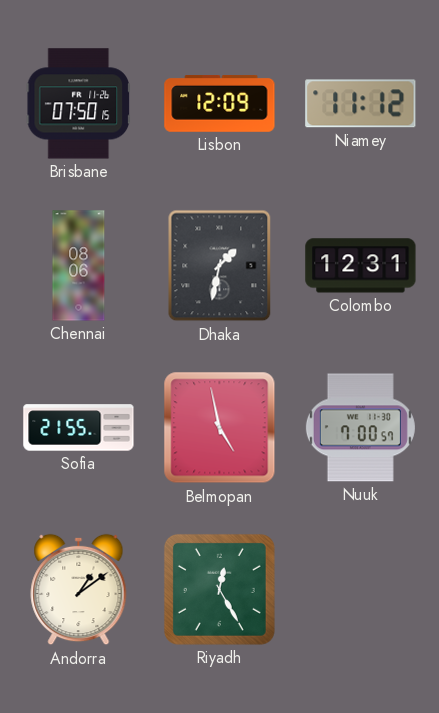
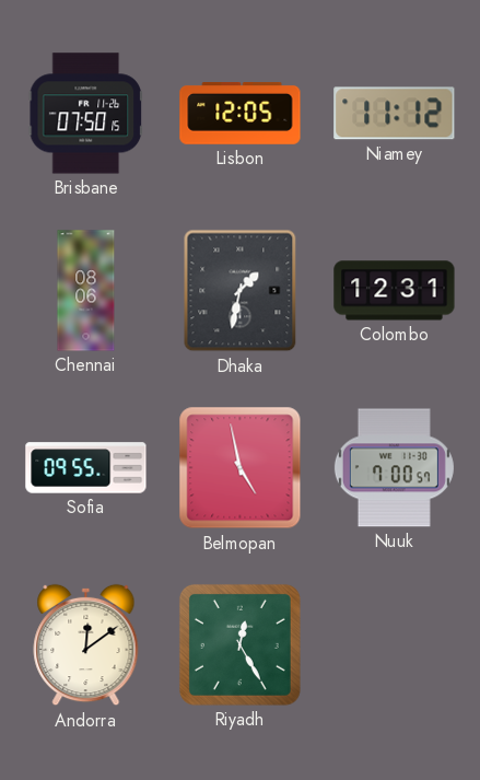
Lisbon: 12:09 -> 12:05 (241, 114)
Sofia: 21:55 -> 09:55 (86, 468)
Andorra: 1:09 -> 12:09 (86, 645)
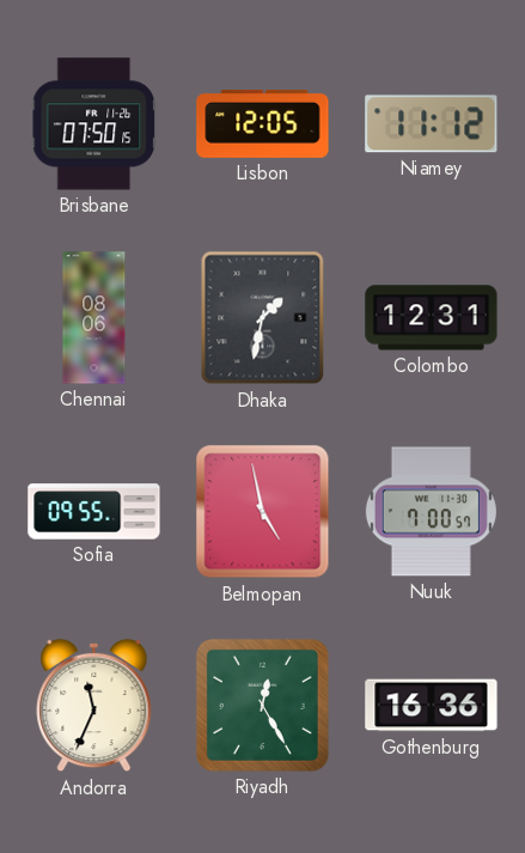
Andorra: 12:09 -> 11:34 (94, 706)
Gothenburg: none -> 16:36 (432, 706)
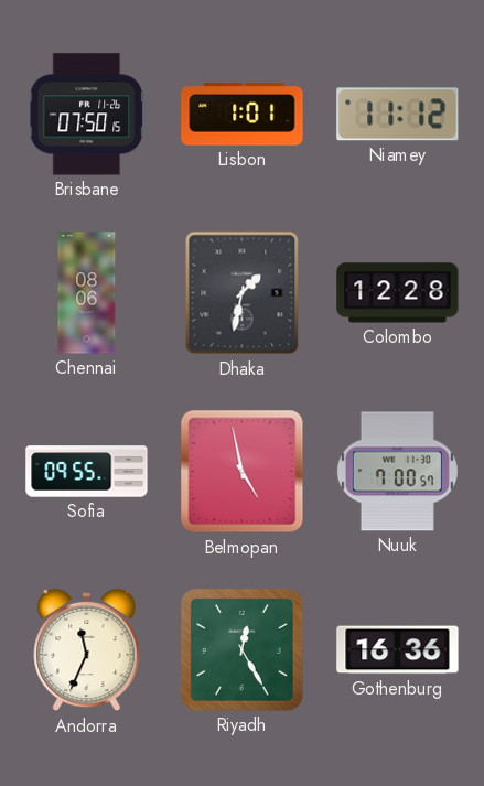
Lisbon: 12:05 -> 1:01 (243, 115)
Colombo: 12:31 -> 12:28 (398, 293)
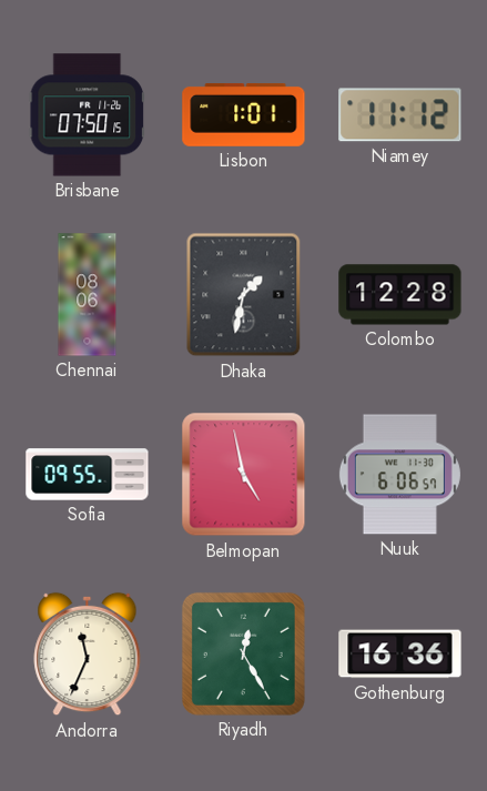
Nuuk: 7:00 -> 6:06 (399, 475)
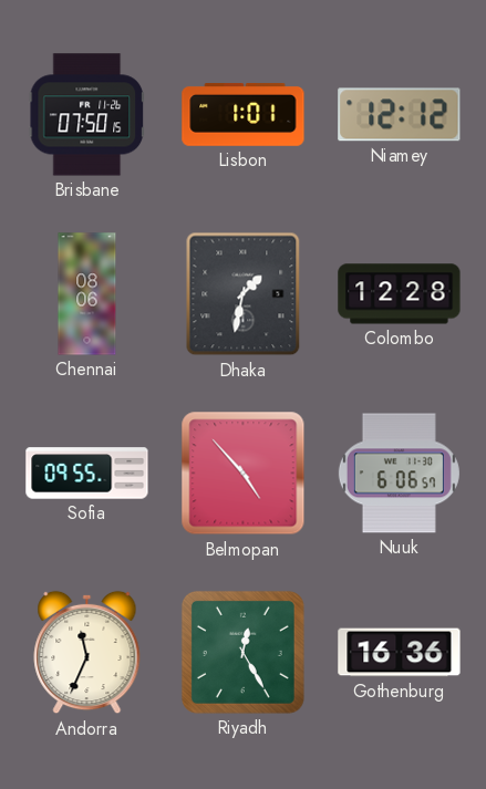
Niamey: 11:12 -> 12:12 (400, 115)
Belmopan: 4:58 -> 4:53 (244, 474)
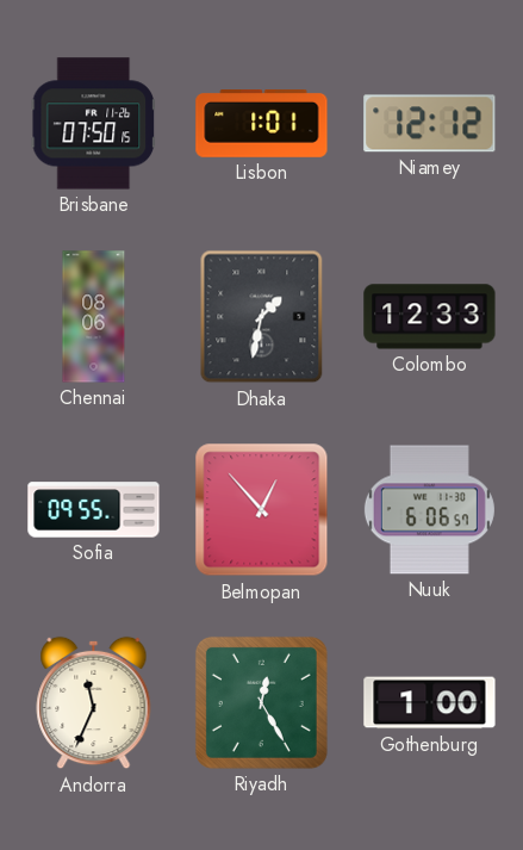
Colombo: 12:28 -> 12:33 (430, 317)
Belmopan: 4:53 -> 12:53 (262, 510)
Gothenburg: 16:36 -> 1:00 (430, 703)
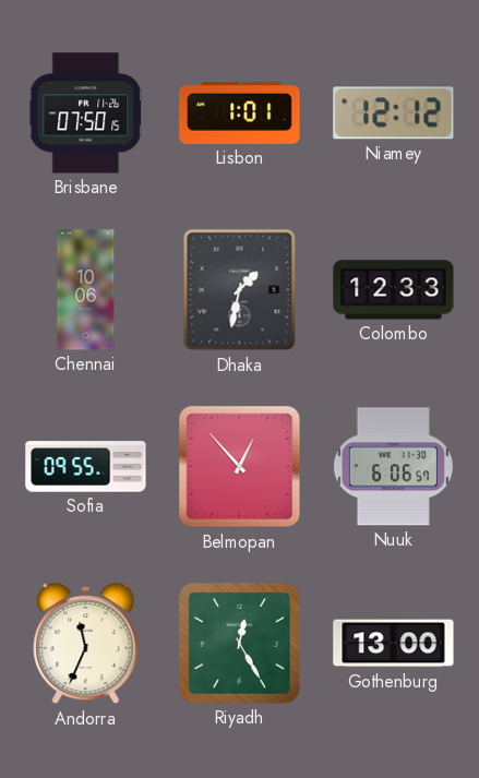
Chennai: 08:06 -> 10:06 (86, 290)
Gothenburg: 1:00 -> 13:00 (394, 644)
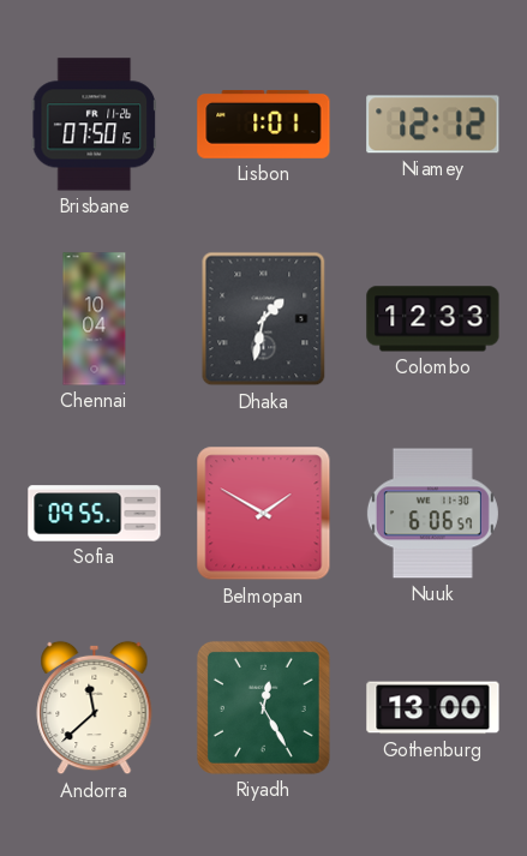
Chennai: 10:06 -> 10:04 (95, 319)
Belmopan: 12:53 -> 1:50 (264, 514)
Andorra: 11:34 -> 11:38 (95, 708)
